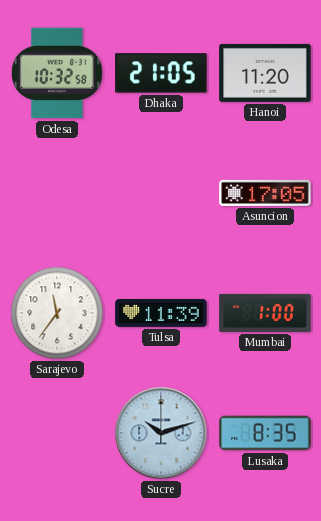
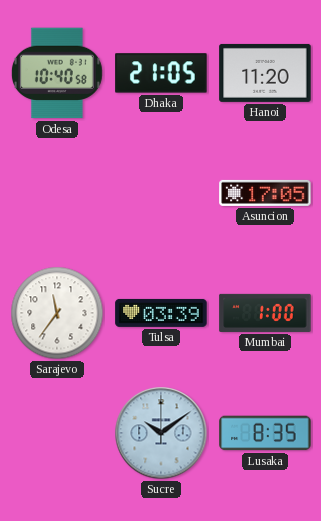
Odesa: 10:32 -> 10:40 (57, 73)
Tulsa: 11:39 -> 03:39 (161, 313)
Sucre: 10:12 -> 10:09 (161, 433)
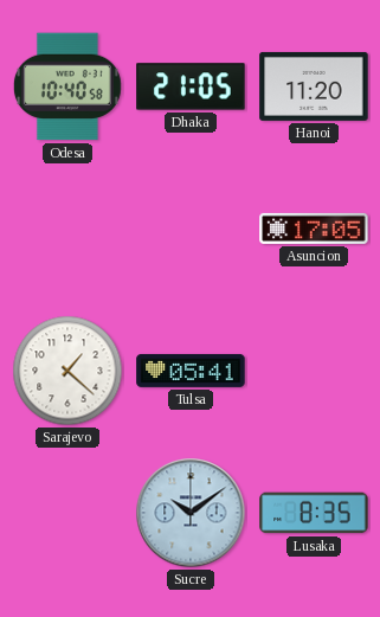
Sarajevo: 11:36 -> 1:22 (67, 371)
Tulsa: 03:39 -> 05:41 (191, 371)
Mumbai: 1:00 -> none (265, 313)
